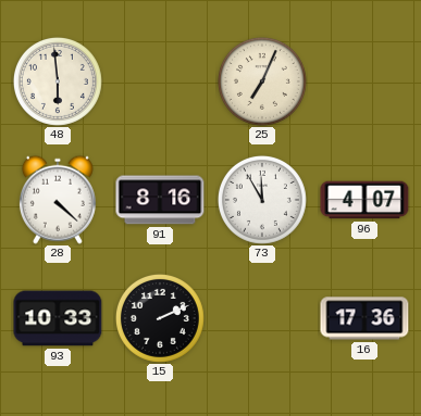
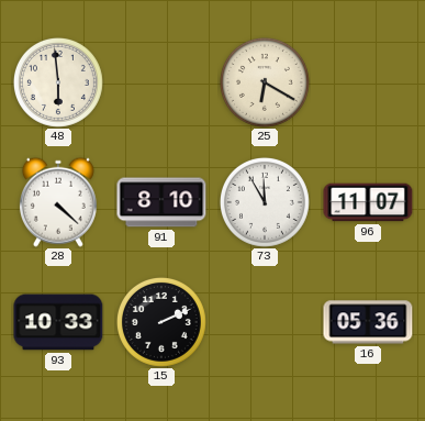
25: 7:04 -> 6:20 (265, 82)
91: 8:16 -> 8:10 (161, 202)
96: 4:07 -> 11:07 (368, 202)
16: 17:36 -> 05:36 (368, 322)
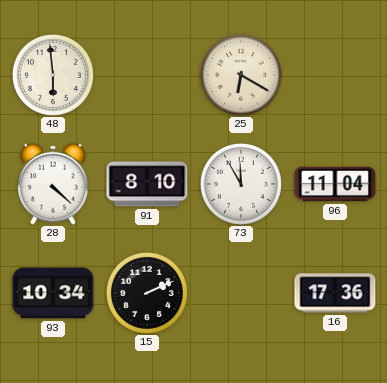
96: 11:07 -> 11:04 (335, 184)
93: 10:33 -> 10:34 (53, 293)
16: 05:36 -> 17:36 (335, 293)
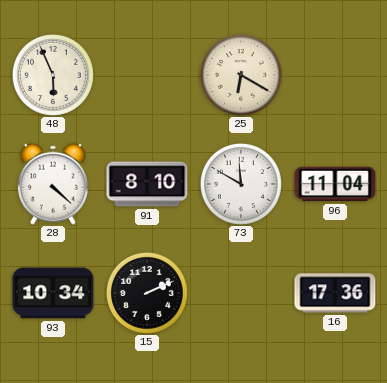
48: 5:59 -> 5:56 (53, 75)
73: 11:55 -> 11:50 (241, 184)
